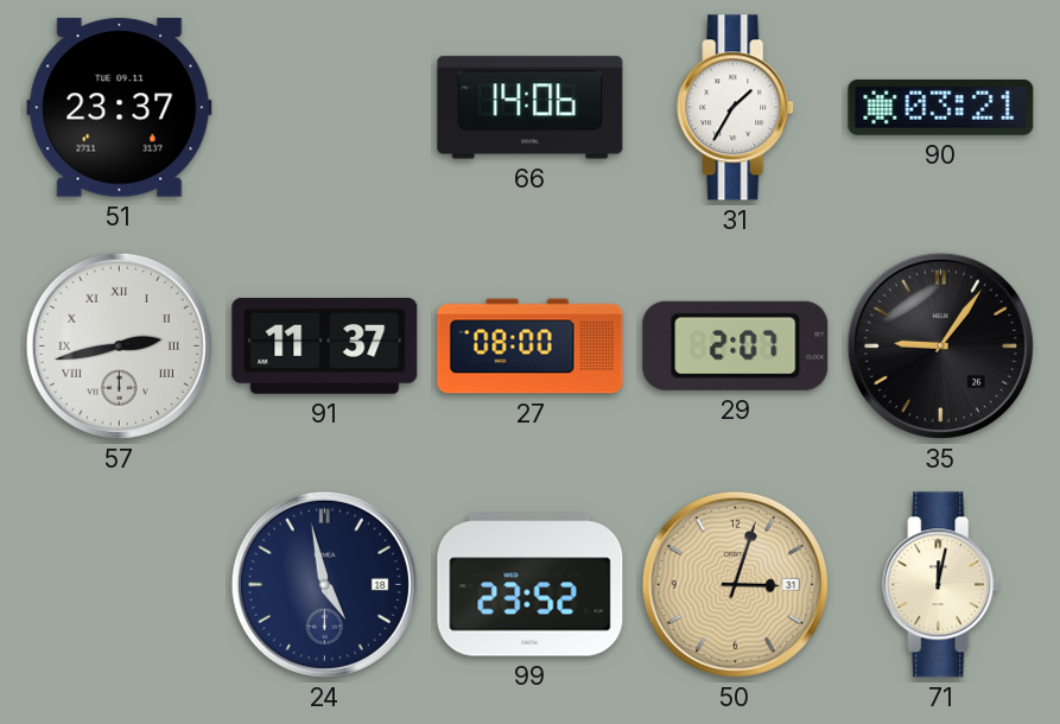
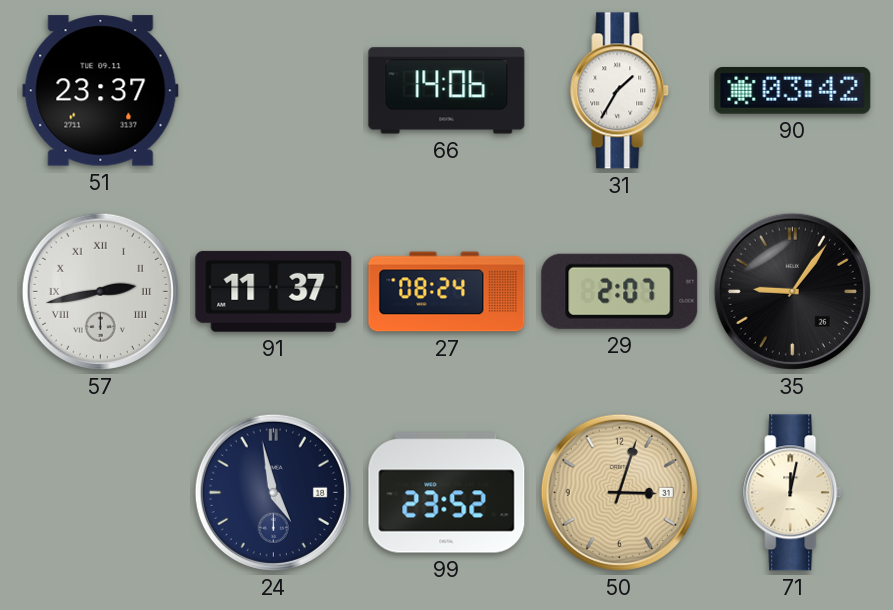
90: 03:21 -> 03:42 (793, 91)
27: 08:00 -> 08:24 (447, 292)
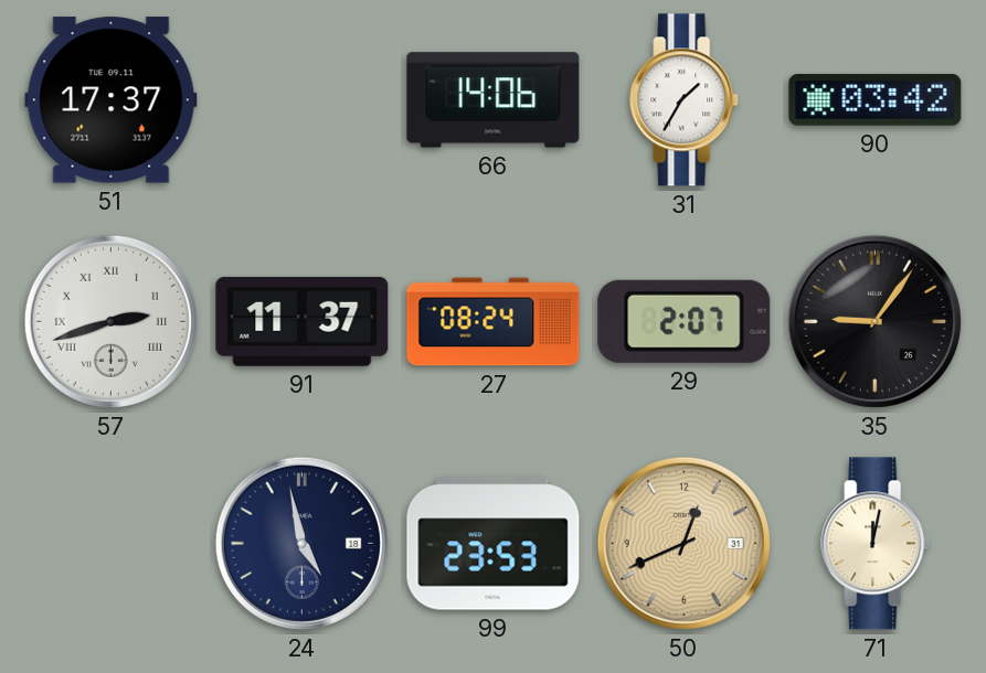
51: 23:37 -> 17:37 (112, 100)
57: 2:43 -> 2:42 (110, 321)
99: 23:52 -> 23:53 (494, 544)
50: 3:03 -> 12:41 (683, 543)
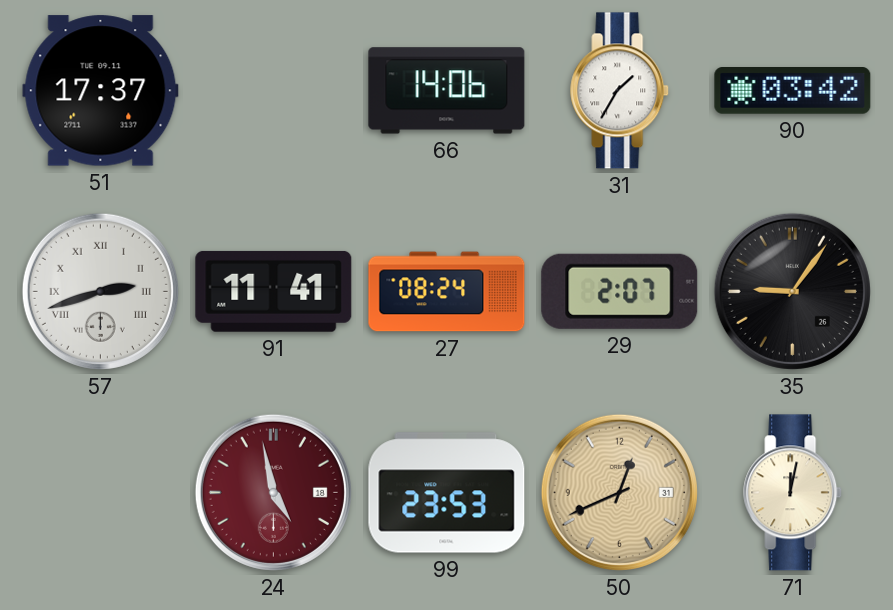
91: 11:37 -> 11:41 (274, 291)
24 dial: navy -> burgundy (273, 492)
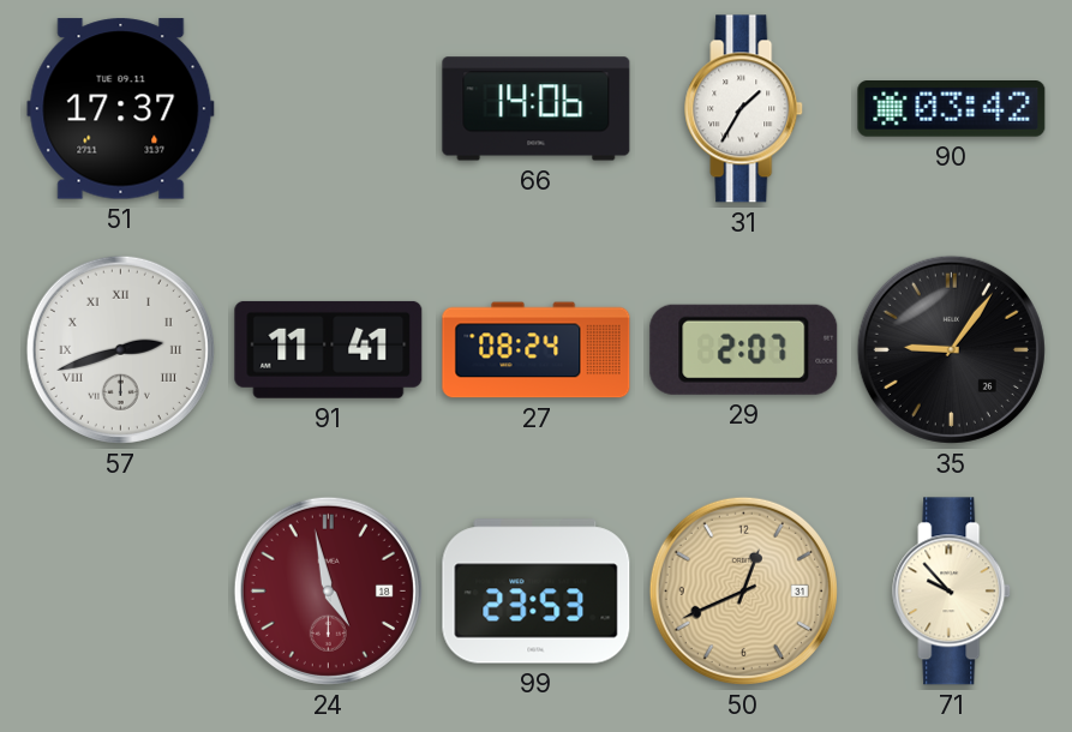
71: 12:02 -> 9:53 (952, 592)
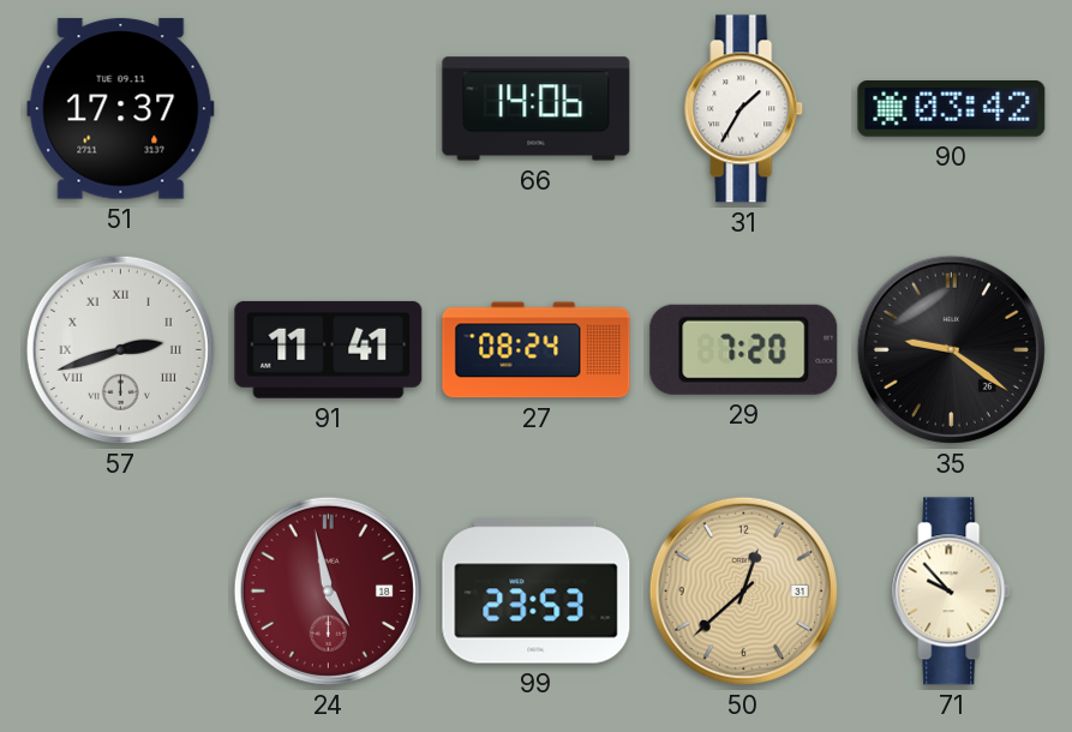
29: 2:07 -> 7:20 (744, 349)
35: 9:06 -> 9:21 (951, 349)
50: 12:41 -> 12:38 (743, 590)
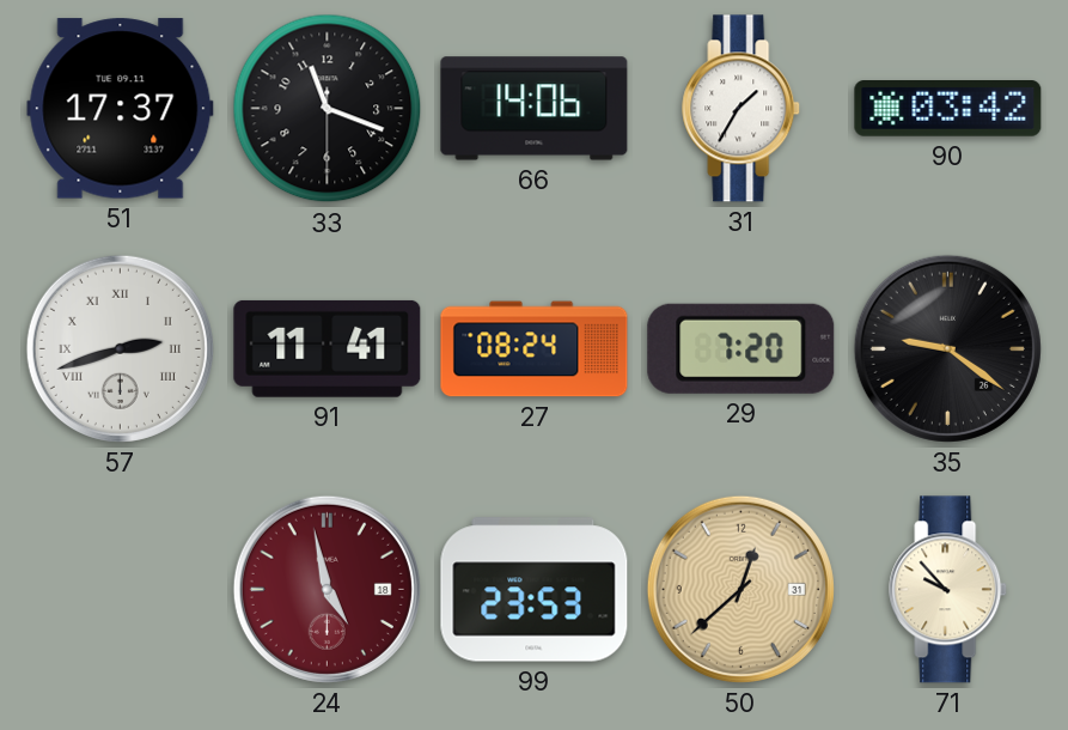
33: none -> 11:18 (328, 109)
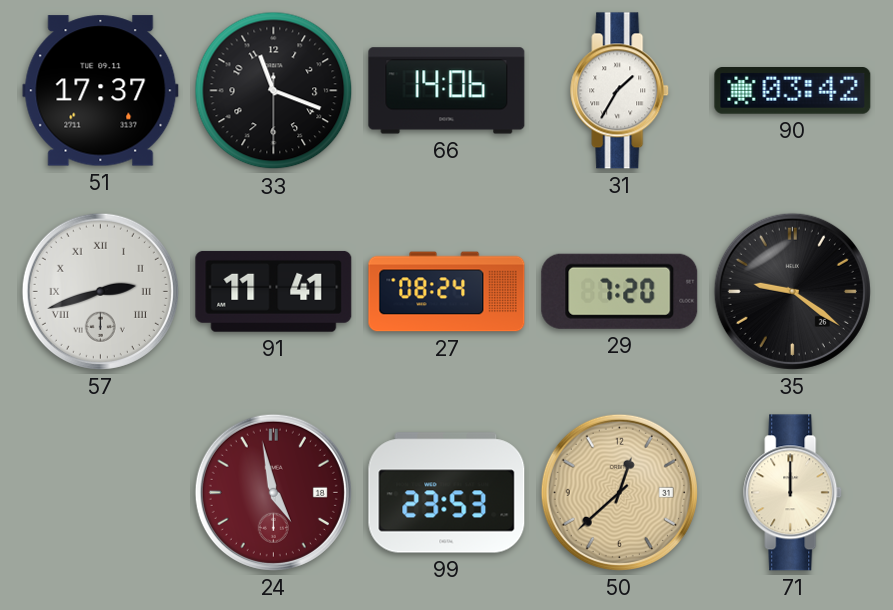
71: 9:53 -> 12:00 (793, 493)
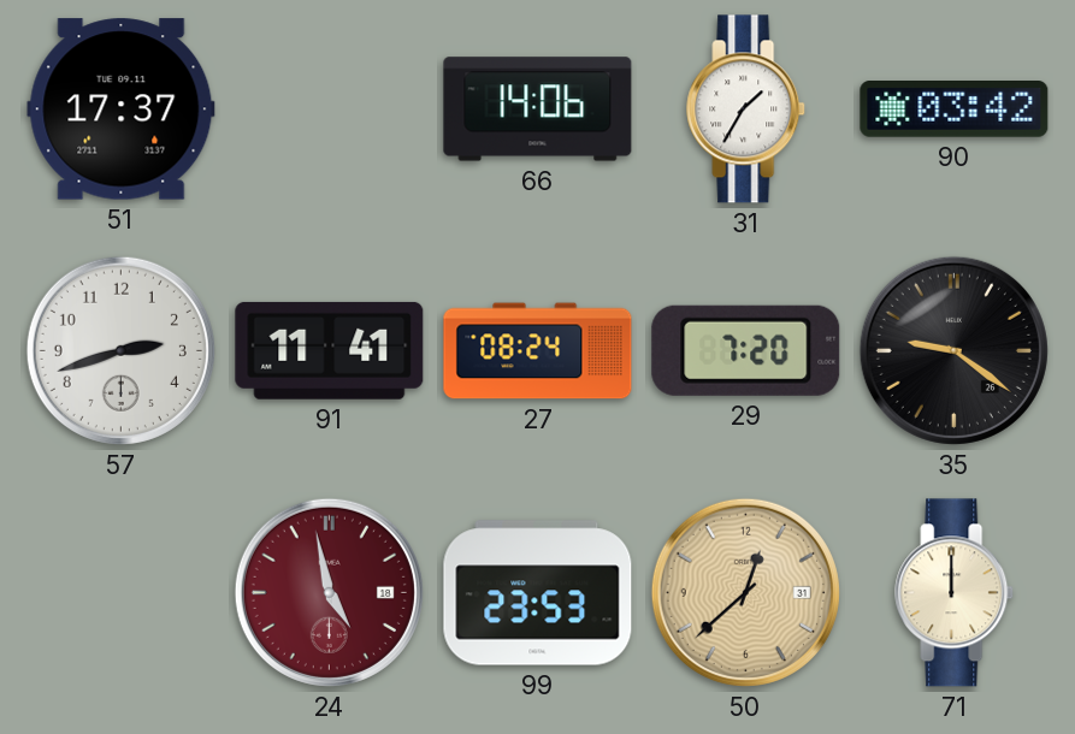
33: 11:18 -> none (274, 91)
57 numerals: Roman -> Arabic (120, 350)
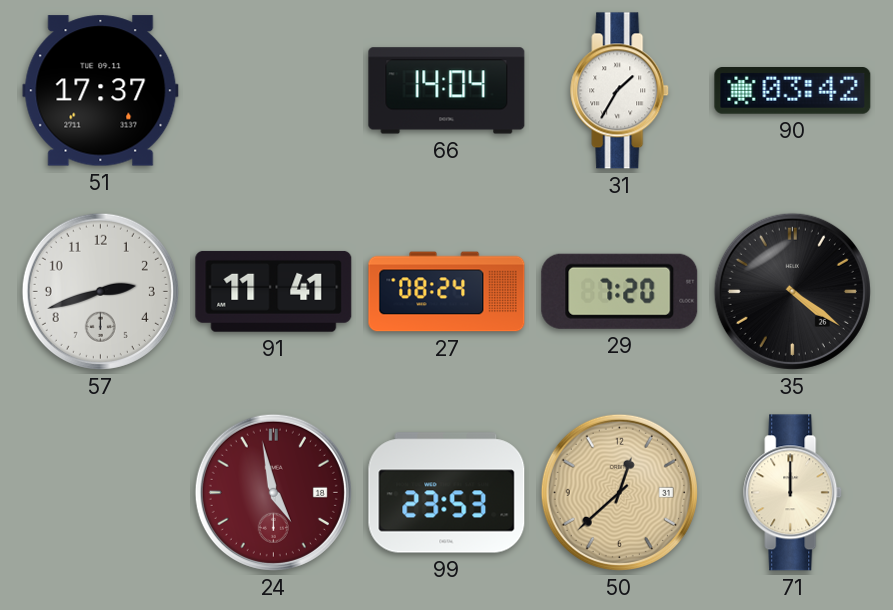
66: 14:06 -> 14:04 (447, 91)
35: 9:21 -> 4:21 (792, 291)
